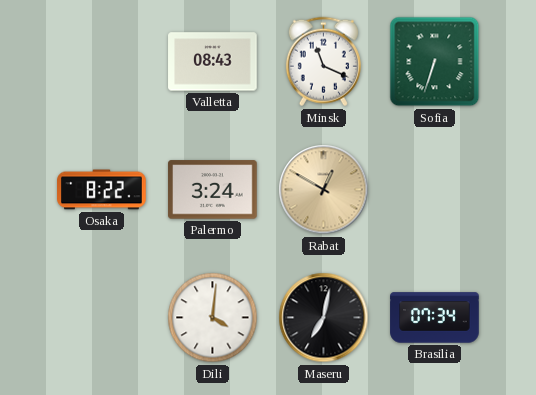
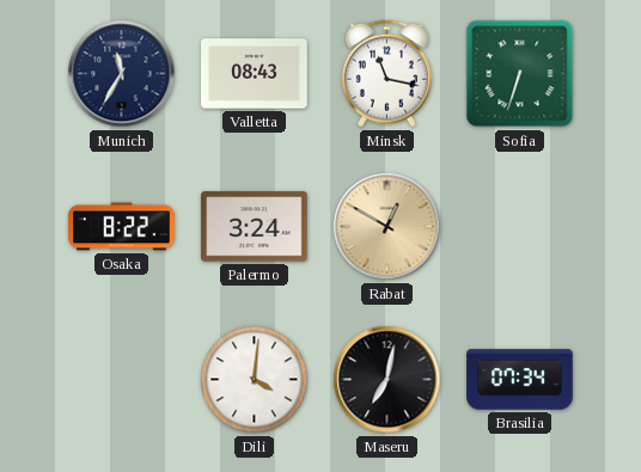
Munich: none -> 11:35 (122, 74)
Minsk: 11:19 -> 11:17 (386, 74)
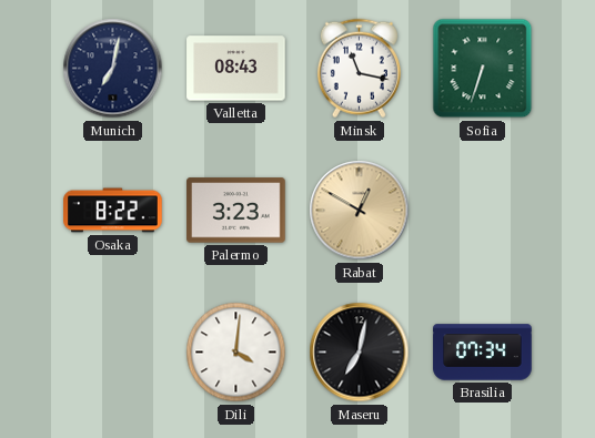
Munich: 11:35 -> 7:02 (113, 69)
Palermo: 3:24 -> 3:23 (236, 211)
